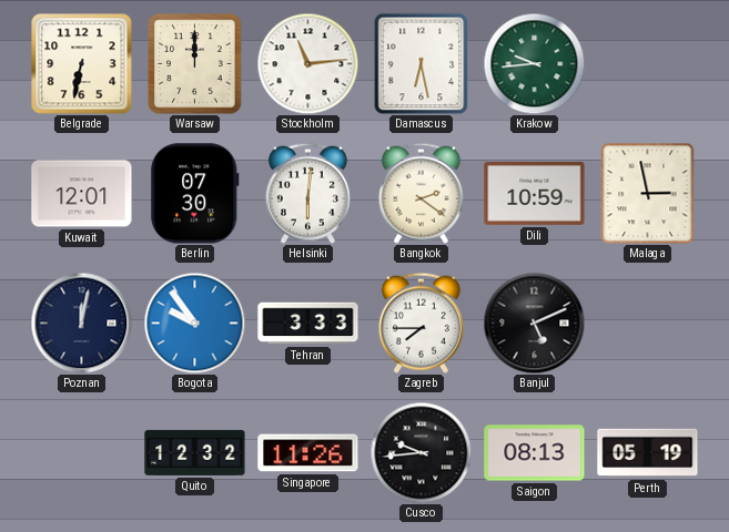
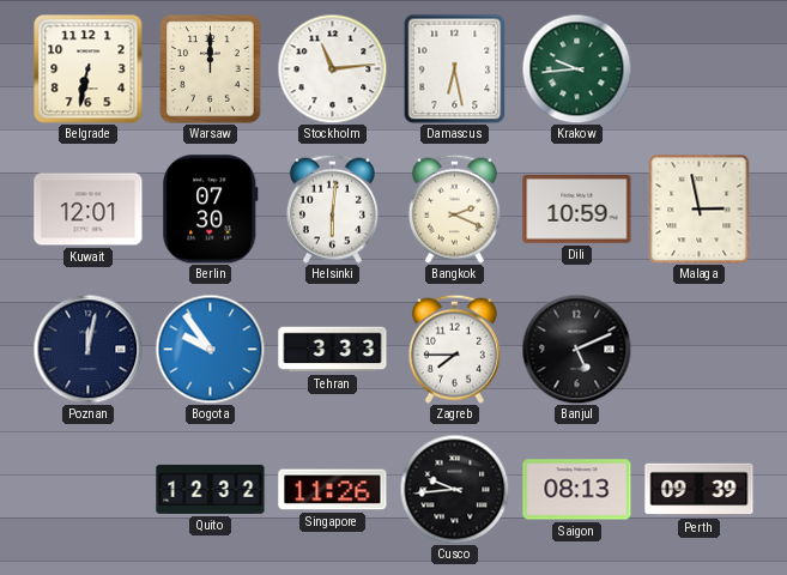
Bangkok: 2:21 -> 2:19 (454, 208)
Perth: 05:19 -> 09:39 (700, 490)
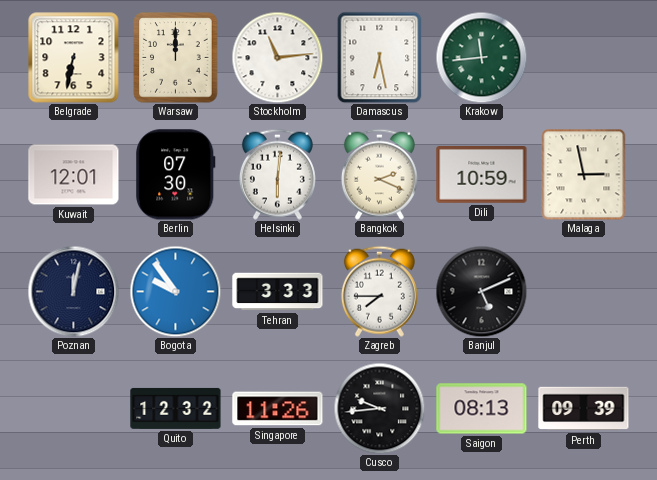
Krakow: 9:44 -> 11:44 (481, 57)
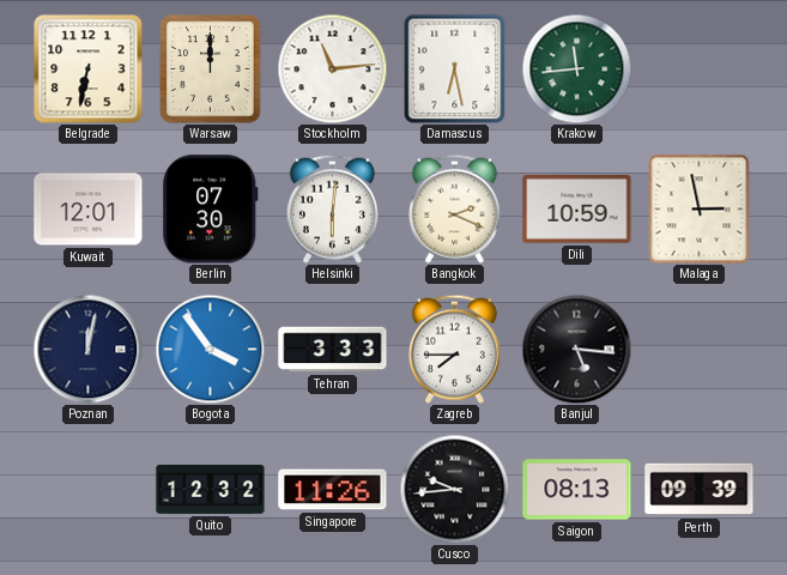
Bogota: 9:54 -> 3:54 (210, 349)
Banjul: 5:11 -> 5:16 (576, 349)
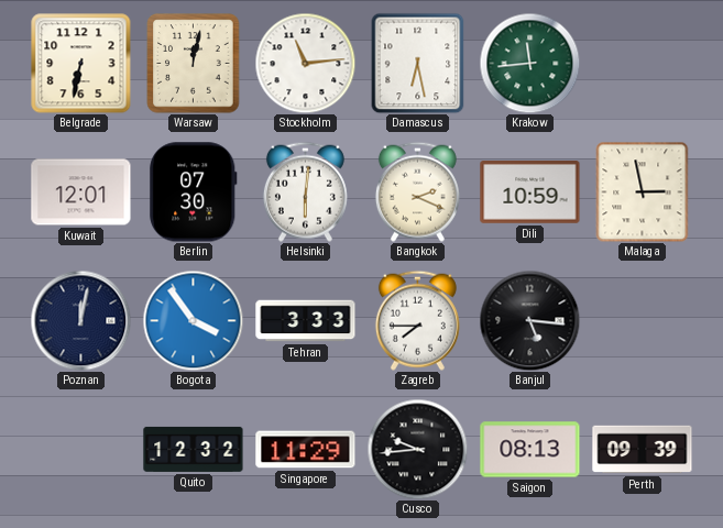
Warsaw: 12:00 -> 12:02 (194, 64)
Singapore: 11:26 -> 11:29 (306, 450)
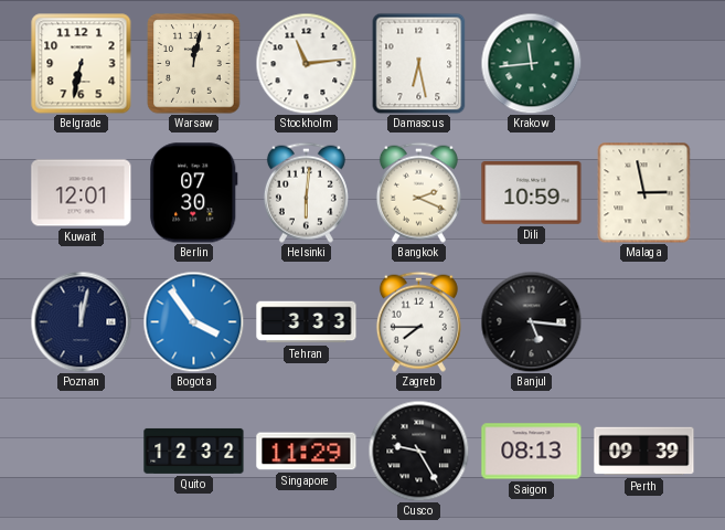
Cusco: 9:44 -> 9:25 (418, 451)
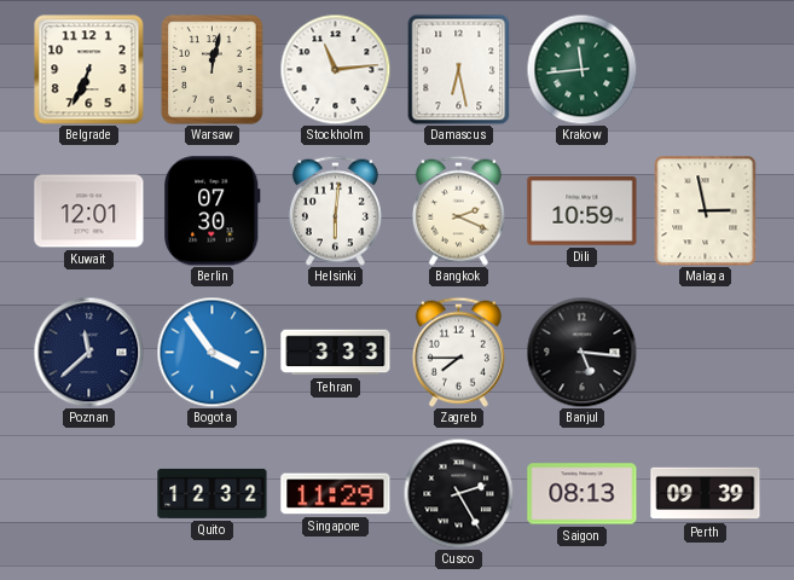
Belgrade: 6:32 -> 6:34 (89, 70)
Poznan: 12:02 -> 11:38 (88, 352)
Cusco: 9:25 -> 2:25 (458, 493)
